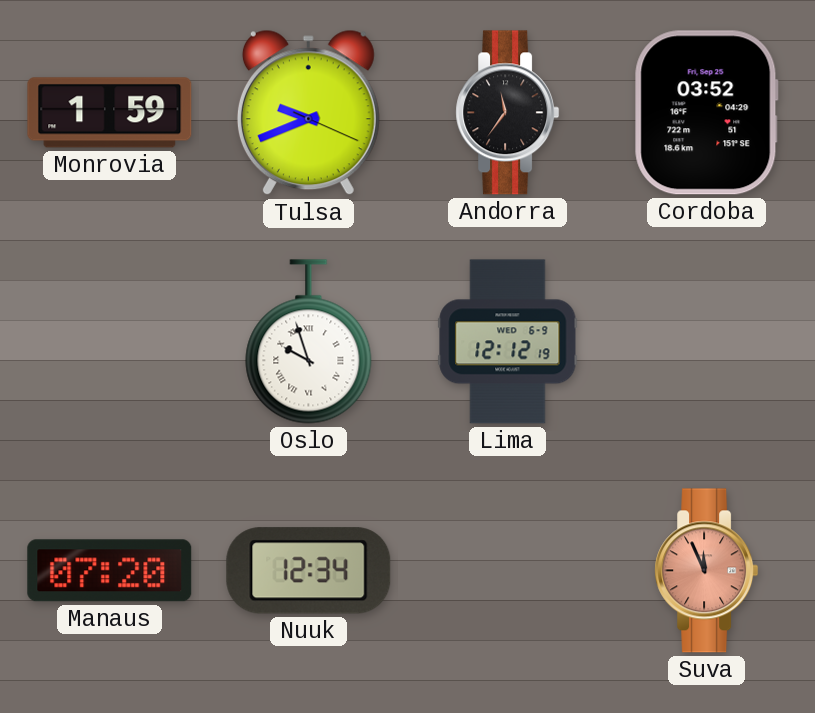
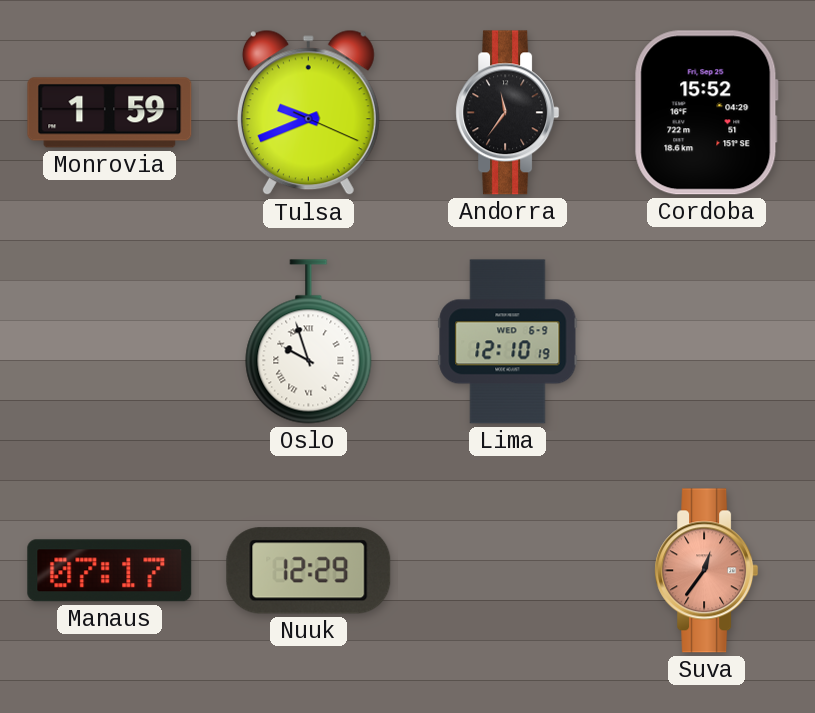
Cordoba: 03:52 -> 15:52 (706, 113)
Lima: 12:12 -> 12:10 (508, 342)
Manaus: 07:20 -> 07:17 (110, 571)
Nuuk: 12:34 -> 12:29 (309, 571)
Suva: 11:56 -> 12:36 (707, 571)
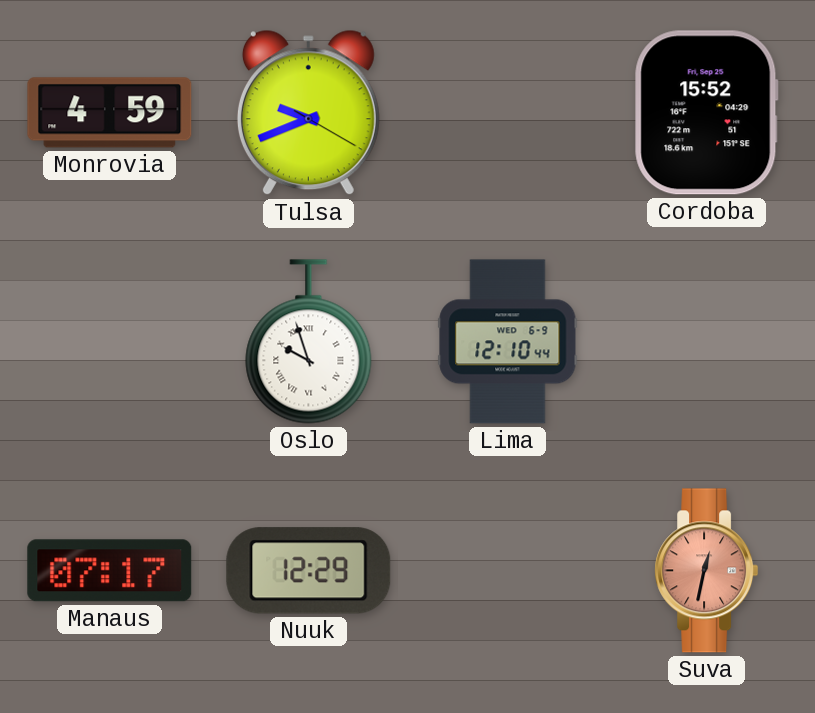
Monrovia: 1:59 -> 4:59 (110, 113)
Tulsa: 9:41:19 -> 9:41:20 (308, 113)
Andorra: 11:36 -> none (508, 113)
Lima: 12:10:19 -> 12:10:44 (508, 342)
Suva: 12:36 -> 12:32 (707, 571)
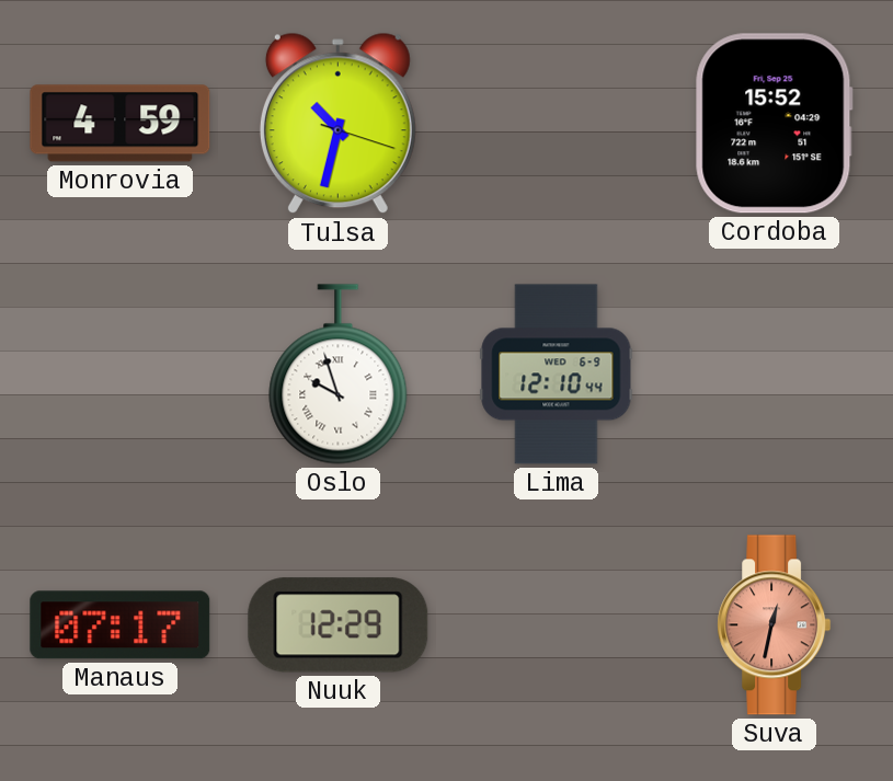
Tulsa: 9:41 -> 10:32 (337, 124)
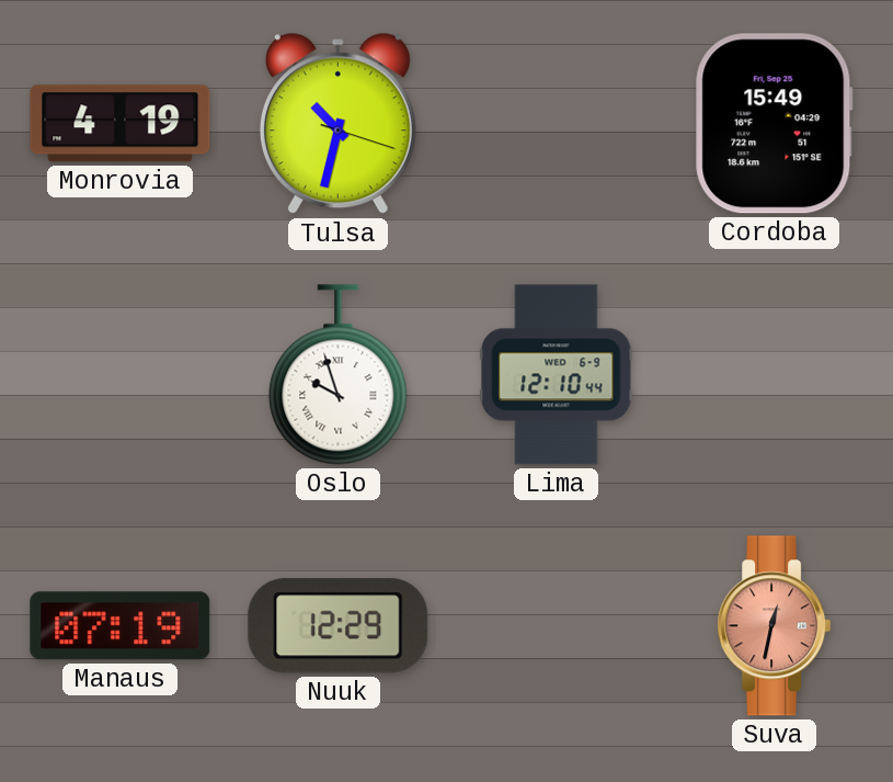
Monrovia: 4:59 -> 4:19 (121, 124)
Cordoba: 15:52 -> 15:49 (774, 124)
Manaus: 07:17 -> 07:19 (121, 626)
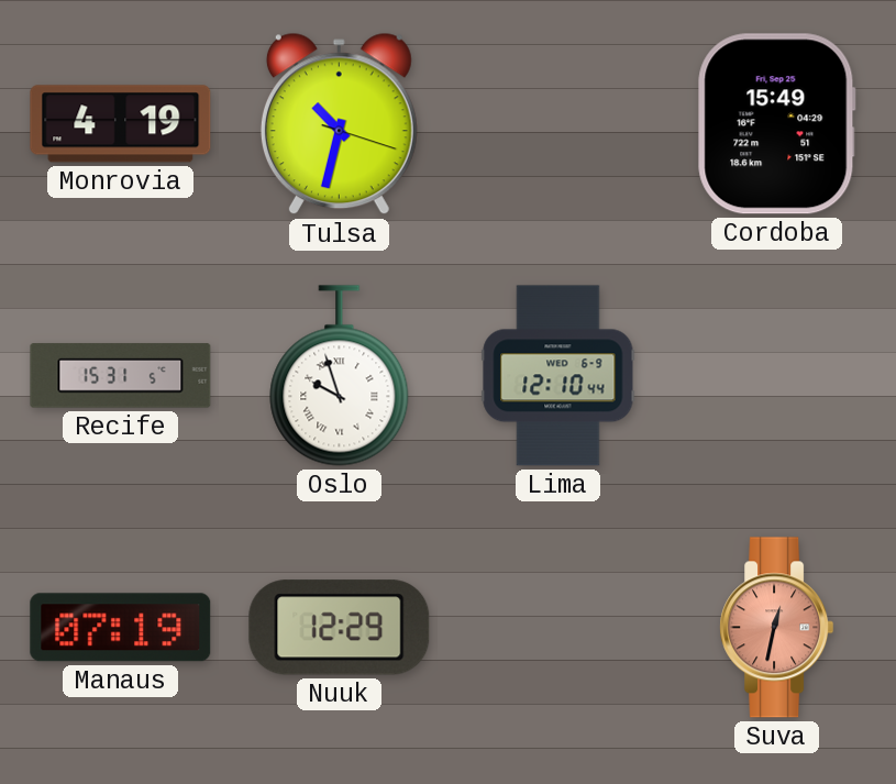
Recife: none -> 15:31 (121, 376)
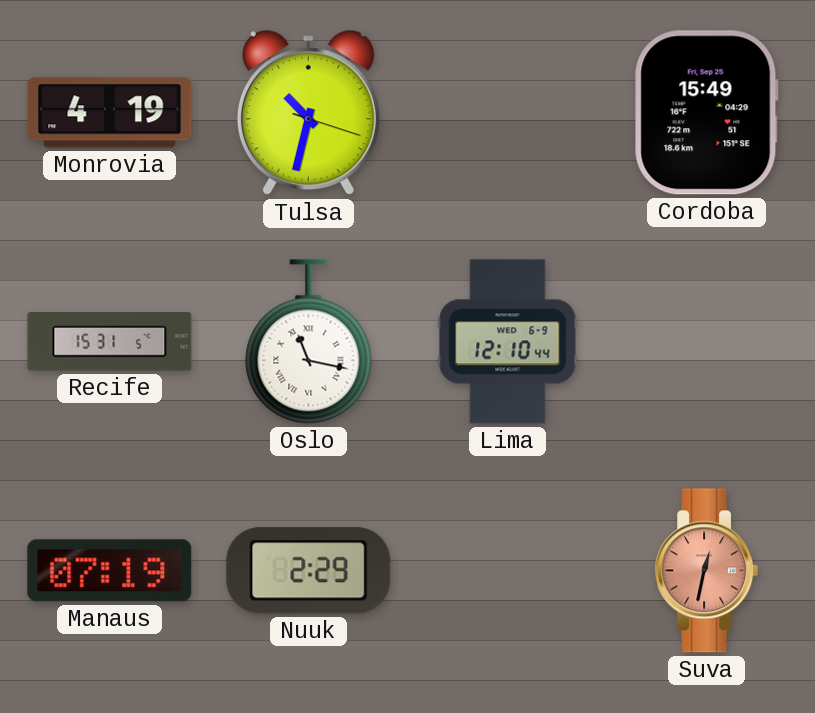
Oslo: 9:57 -> 11:17 (309, 342)
Nuuk: 12:29 -> 2:29 (309, 571)
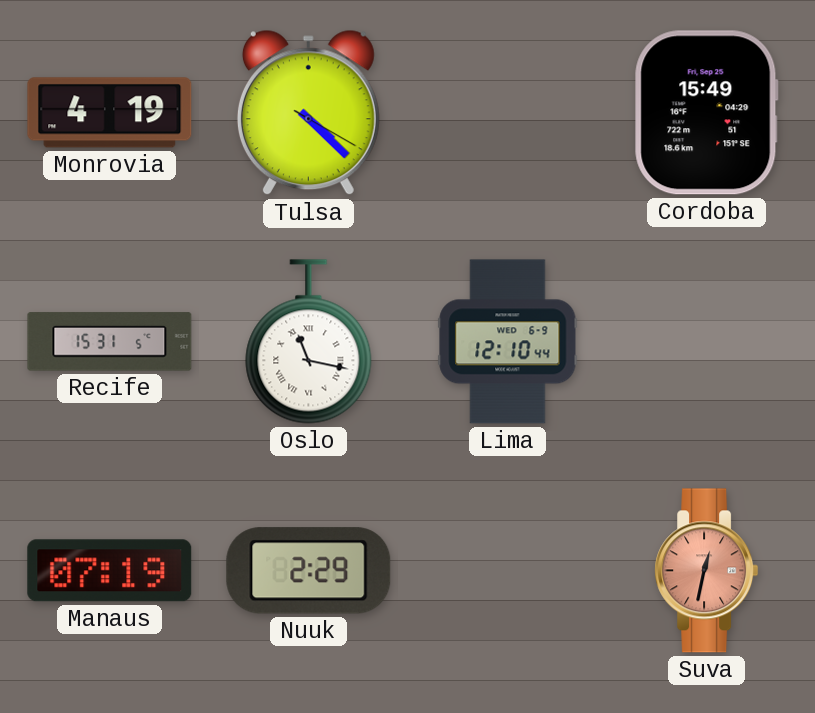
Tulsa: 10:32 -> 4:22 (308, 113)
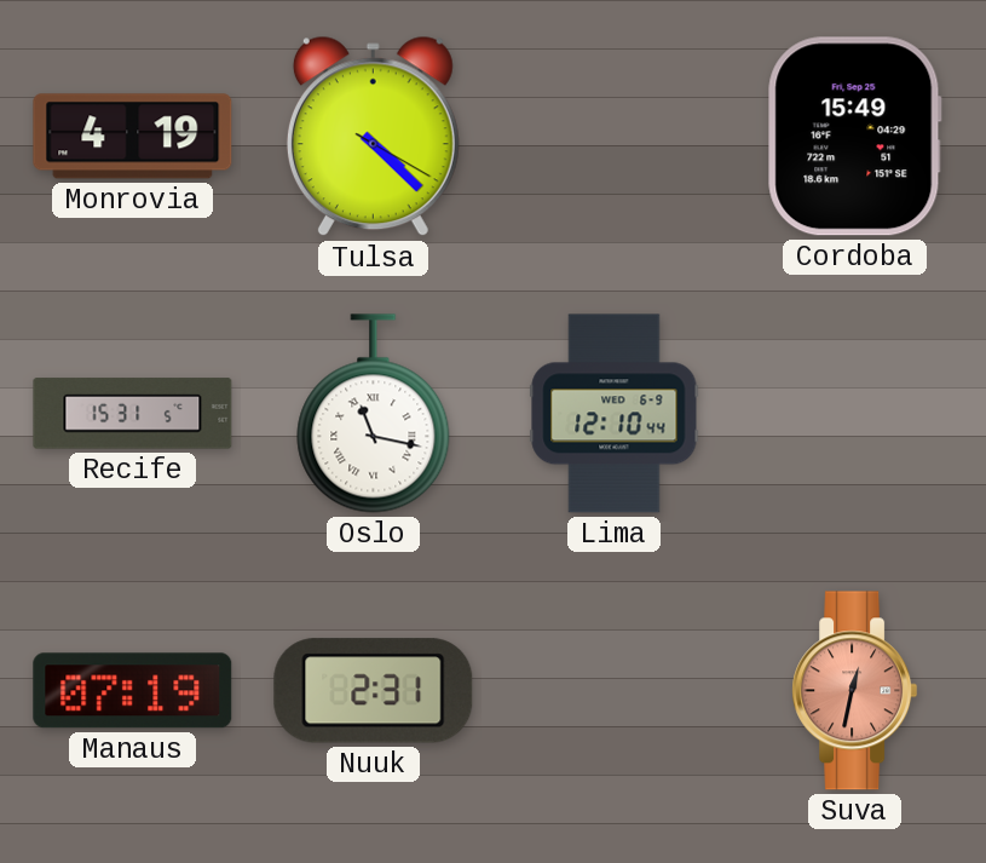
Nuuk: 2:29 -> 2:31 (374, 691)
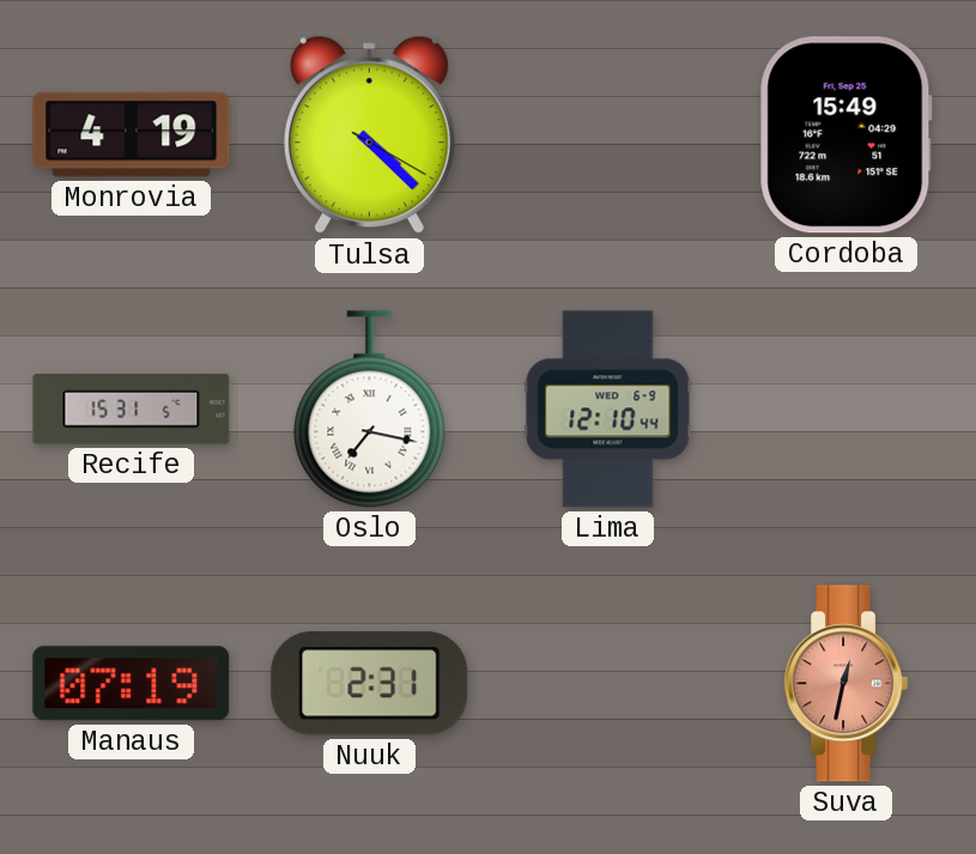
Oslo: 11:17 -> 7:17 (370, 410)
